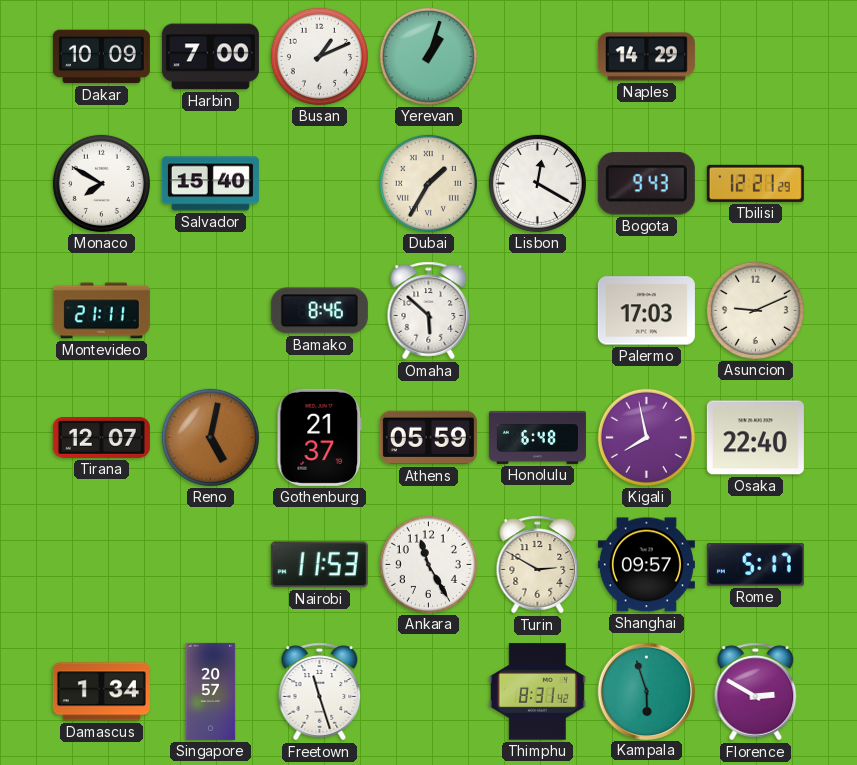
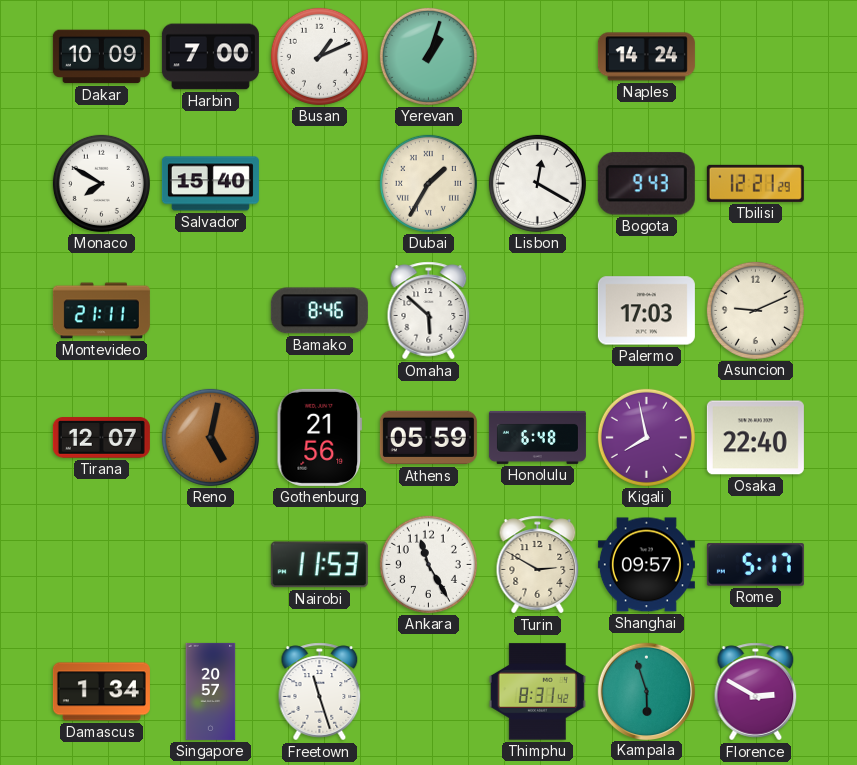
Naples: 14:29 -> 14:24 (646, 57)
Gothenburg: 21:37 -> 21:56 (320, 437)
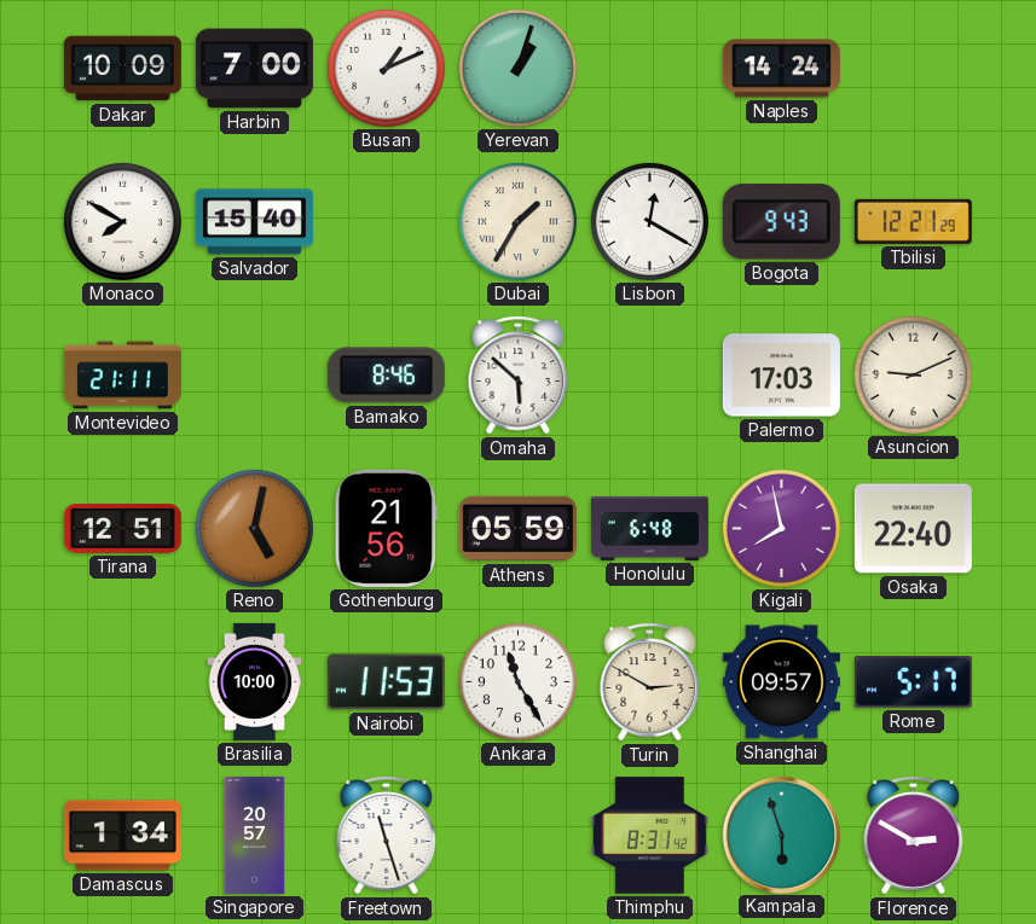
Tirana: 12:07 -> 12:51 (122, 529)
Brasilia: none -> 10:00 (255, 681)
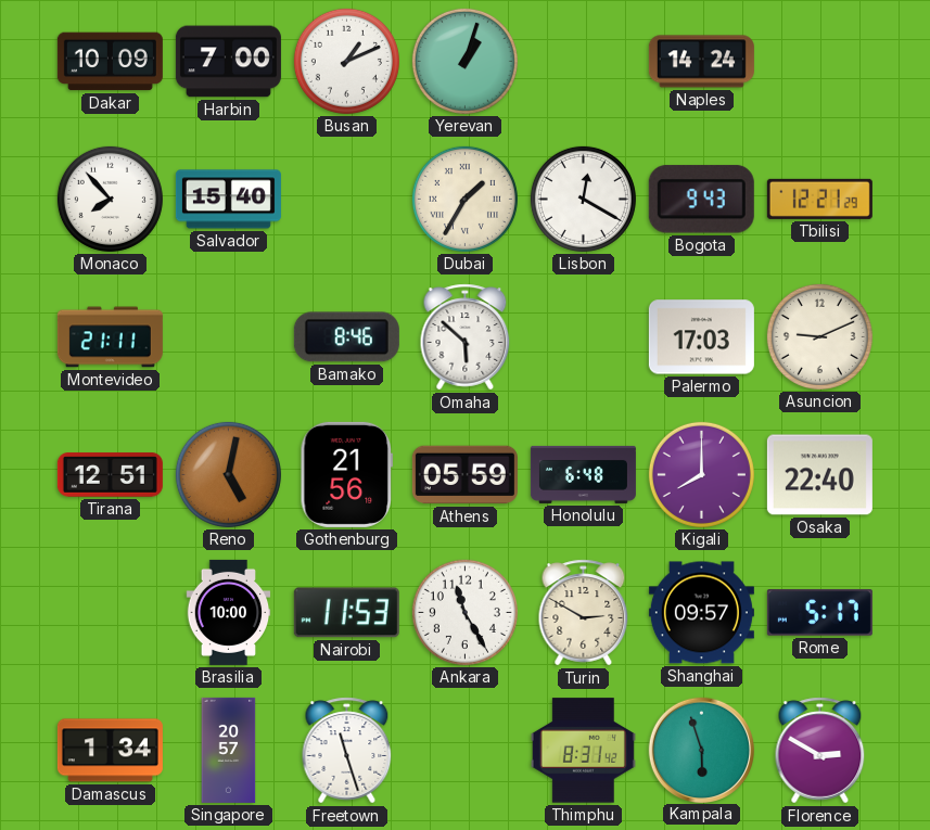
Monaco: 7:50 -> 7:53 (110, 199)
Kigali: 7:58 -> 8:00 (701, 474)
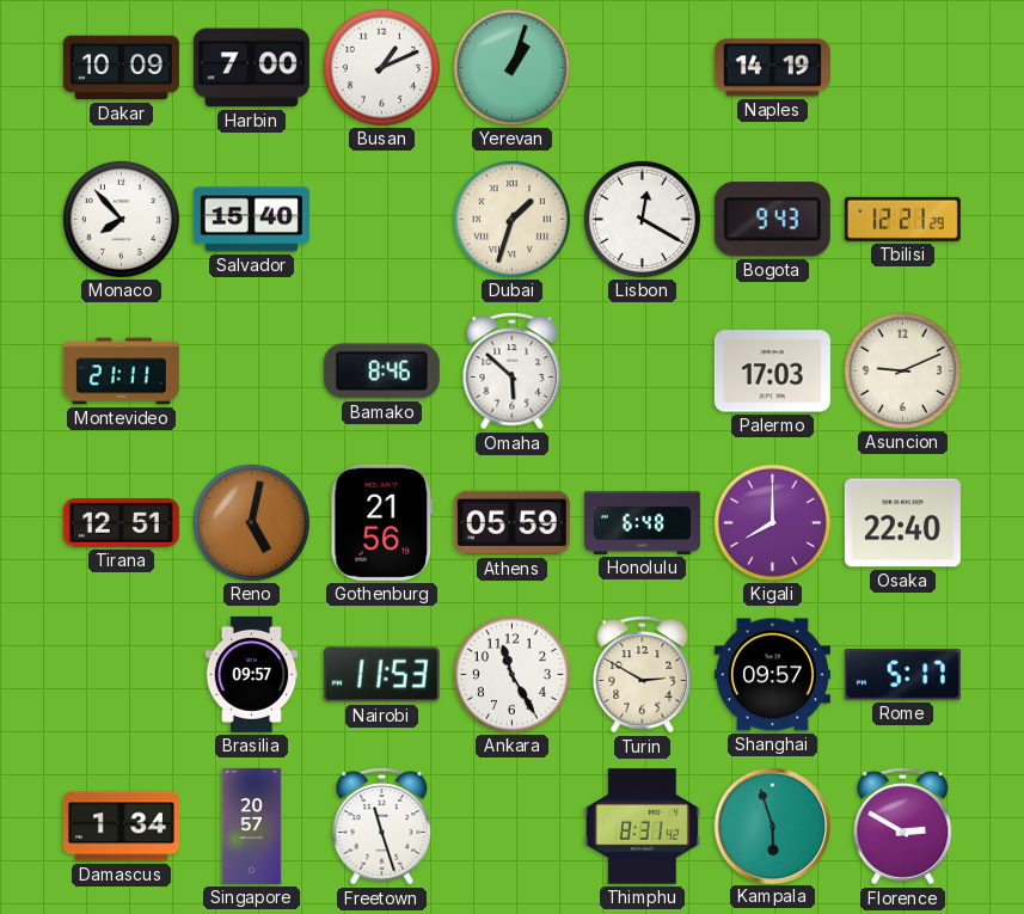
Naples: 14:24 -> 14:19 (772, 68)
Dubai: 1:35 -> 1:33 (511, 219)
Brasilia: 10:00 -> 09:57 (252, 674)
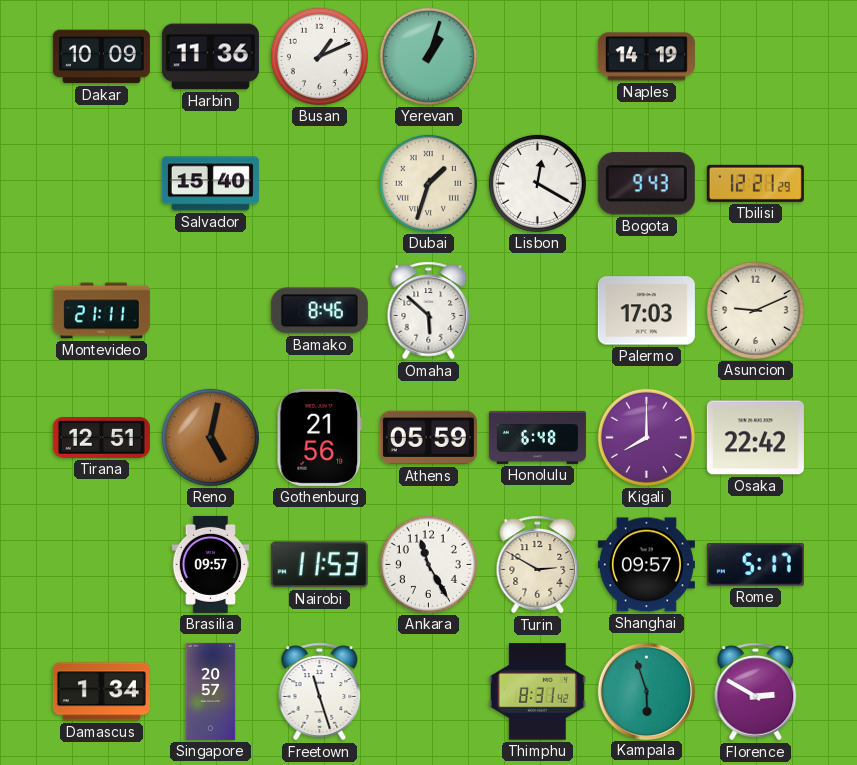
Harbin: 7:00 -> 11:36 (210, 57)
Monaco: 7:53 -> none (121, 219)
Osaka: 22:40 -> 22:42 (755, 438)
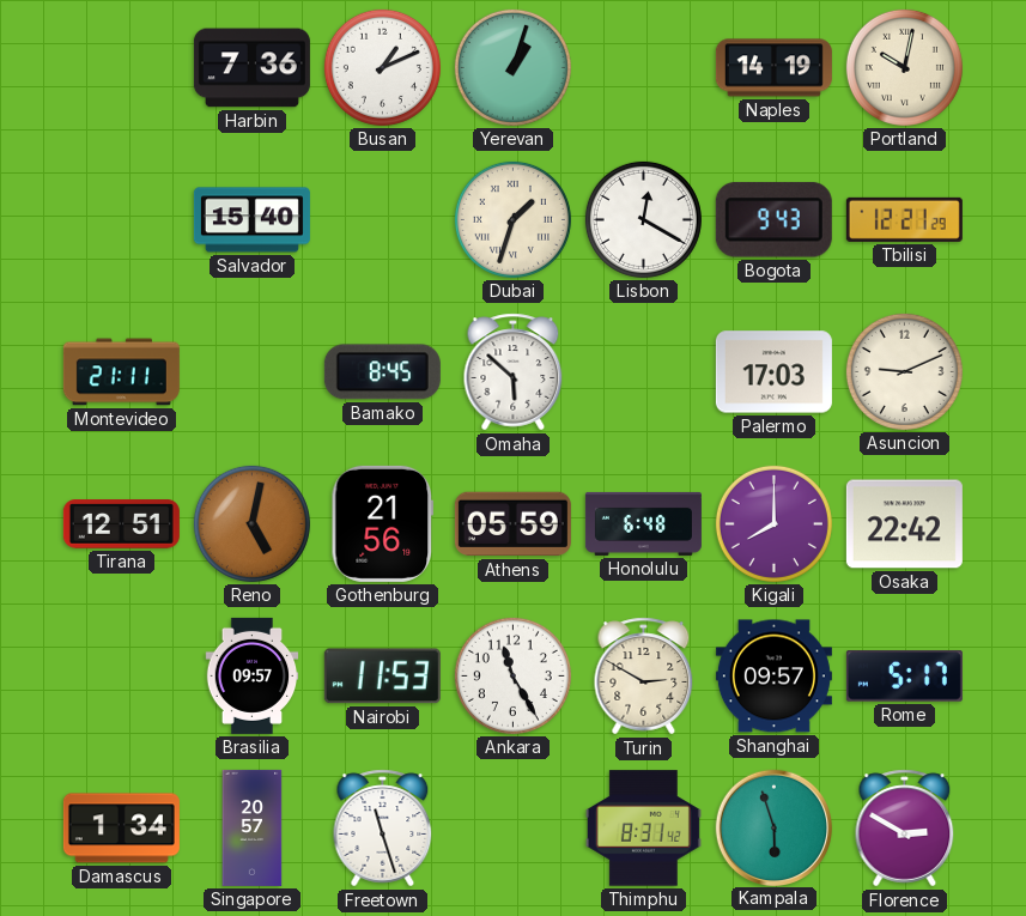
Dakar: 10:09 -> none (101, 57)
Harbin: 11:36 -> 7:36 (251, 68)
Portland: none -> 10:02 (904, 67)
Bamako: 8:46 -> 8:45 (382, 372)
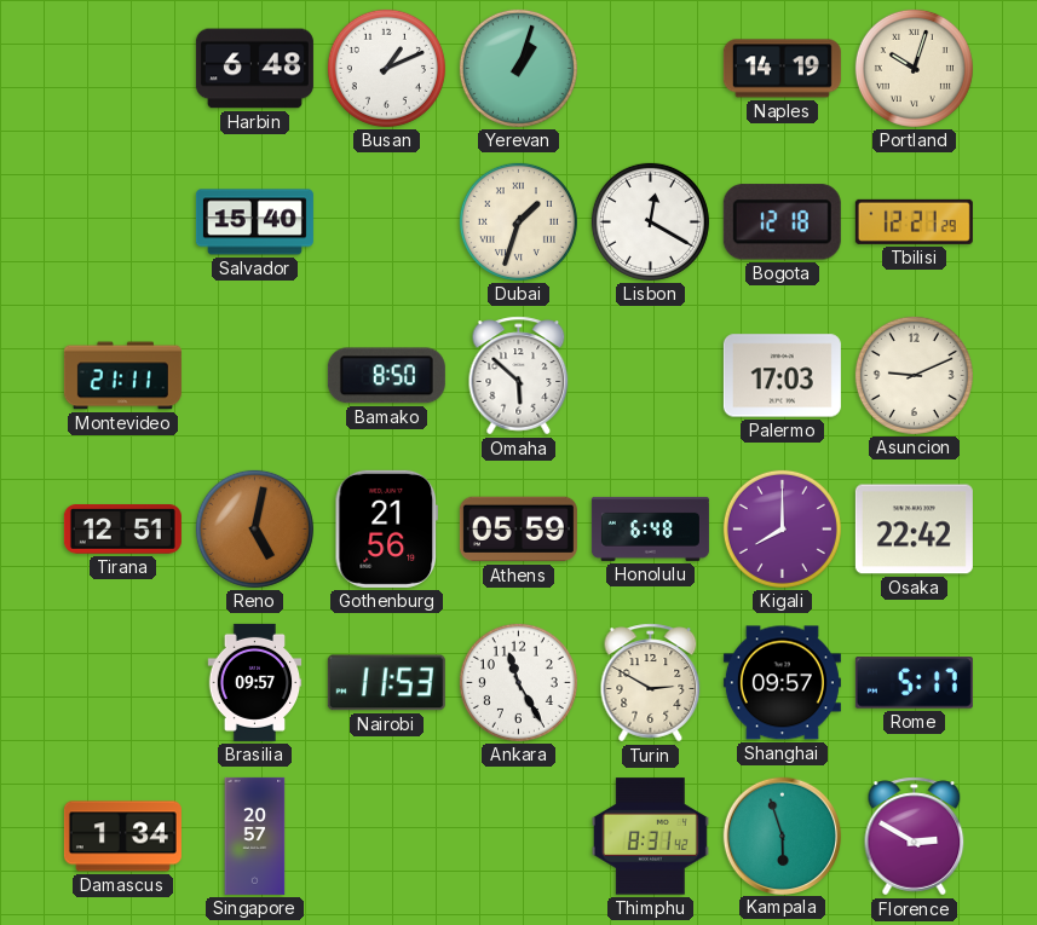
Harbin: 7:36 -> 6:48 (254, 69)
Portland: 10:02 -> 10:03 (914, 68)
Bogota: 9:43 -> 12:18 (782, 222)
Bamako: 8:45 -> 8:50 (386, 376)
Freetown: 11:27 -> none (383, 829)
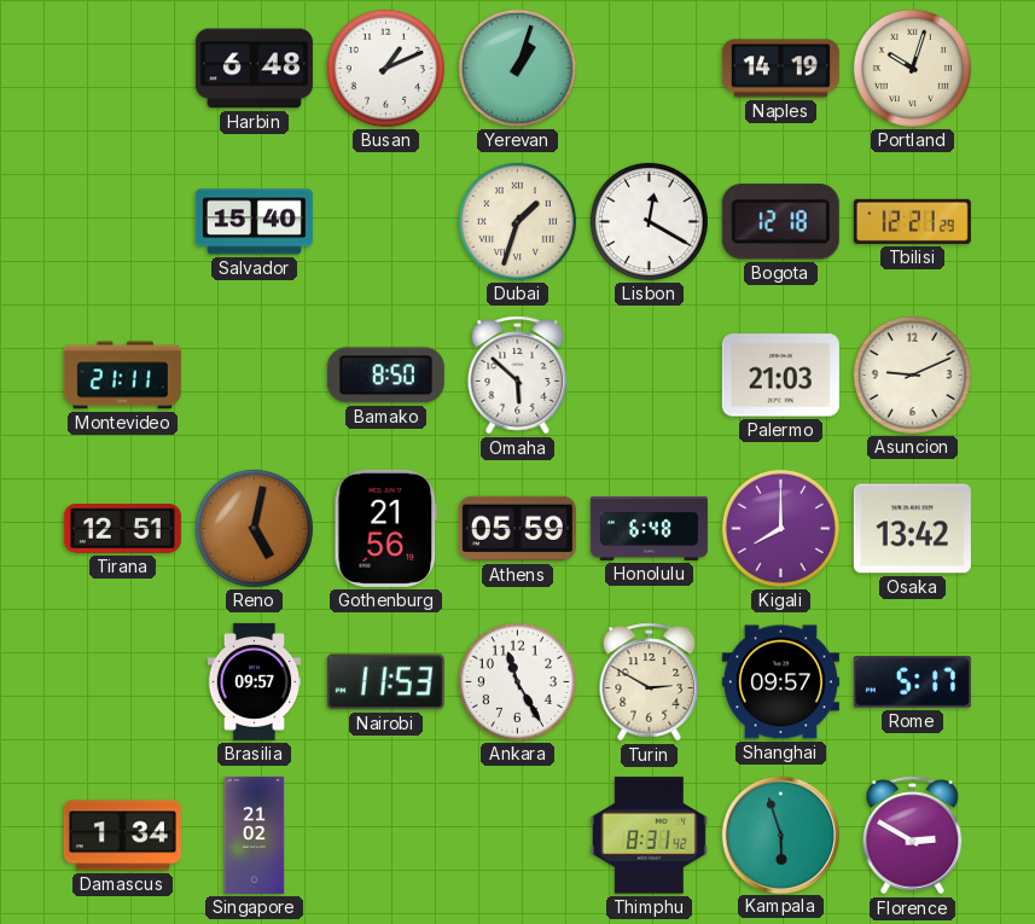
Palermo: 17:03 -> 21:03 (780, 376)
Osaka: 22:42 -> 13:42 (912, 529)
Singapore: 20:57 -> 21:02 (255, 835)
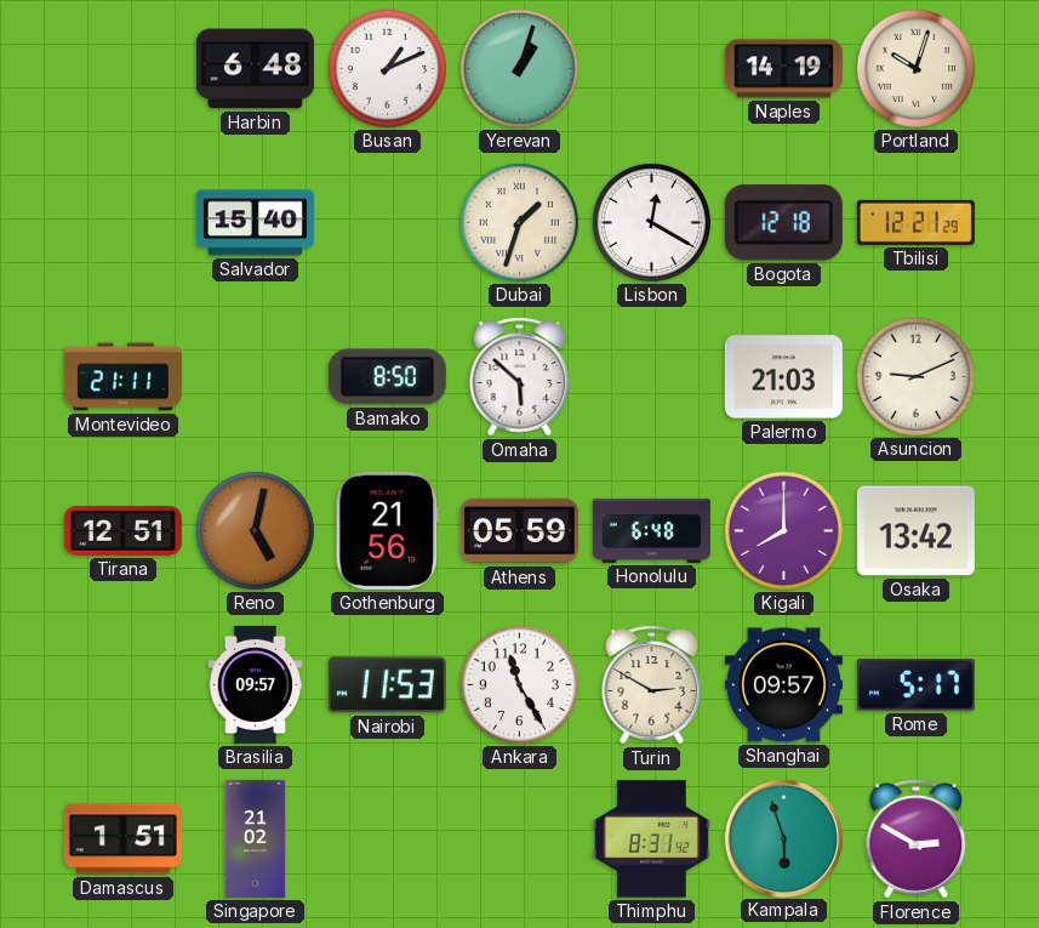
Damascus: 1:34 -> 1:51 (122, 839)
